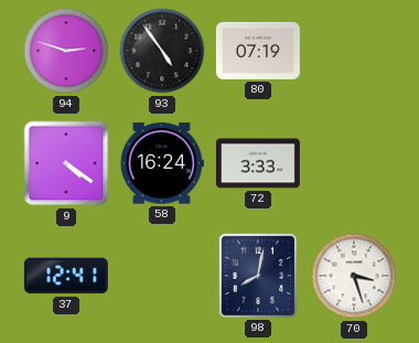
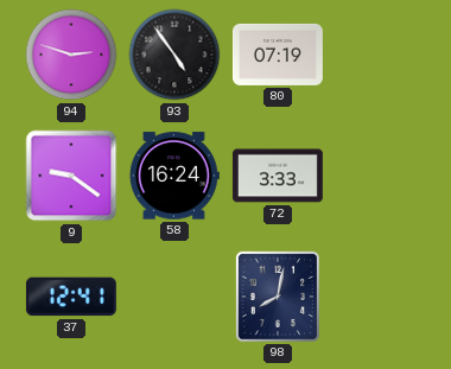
9: 4:21 -> 9:21 (71, 176)
70: 3:27 -> none (354, 276)
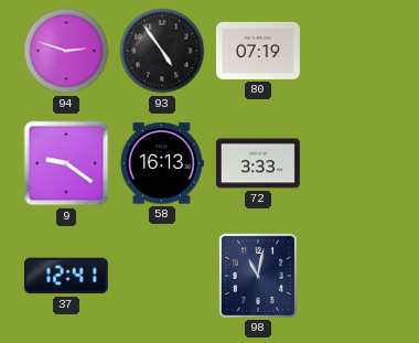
58: 16:24 -> 16:13 (162, 163)
98: 8:02 -> 11:02 (258, 276)
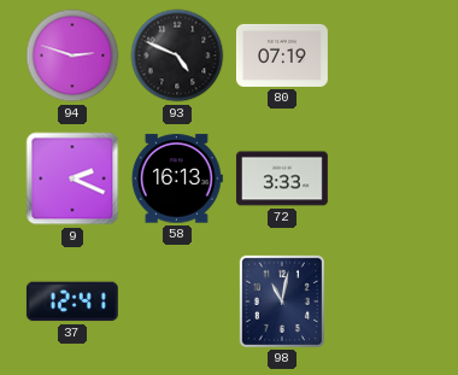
93: 4:54 -> 4:49 (177, 55)
9: 9:21 -> 2:19 (72, 178)
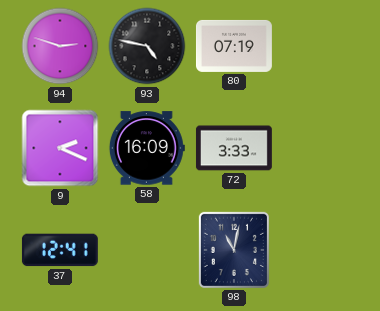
93: 4:49 -> 4:47 (147, 46)
58: 16:13 -> 16:09 (147, 148)
